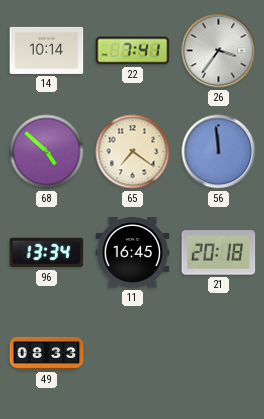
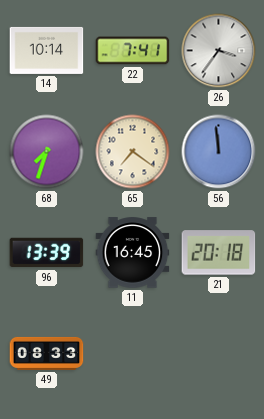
68: 4:52 -> 7:33 (47, 152)
96: 13:34 -> 13:39 (47, 253)
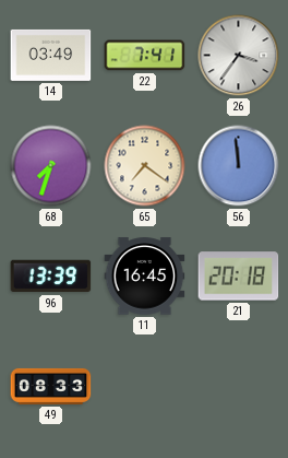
14: 10:14 -> 03:49 (51, 55)
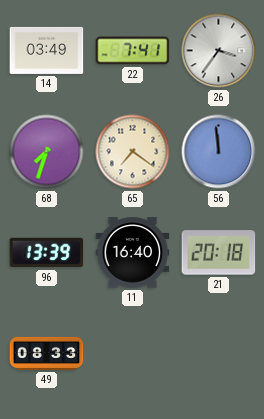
11: 16:45 -> 16:40 (133, 253)
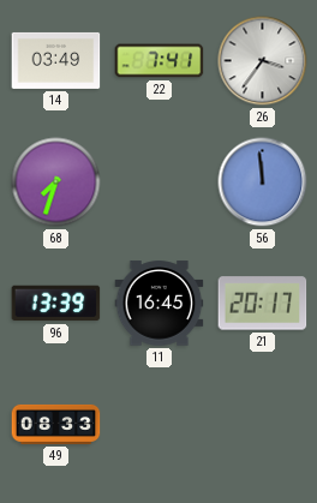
65: 7:21 -> none (133, 152)
11: 16:40 -> 16:45 (160, 304)
21: 20:18 -> 20:17 (263, 304)
